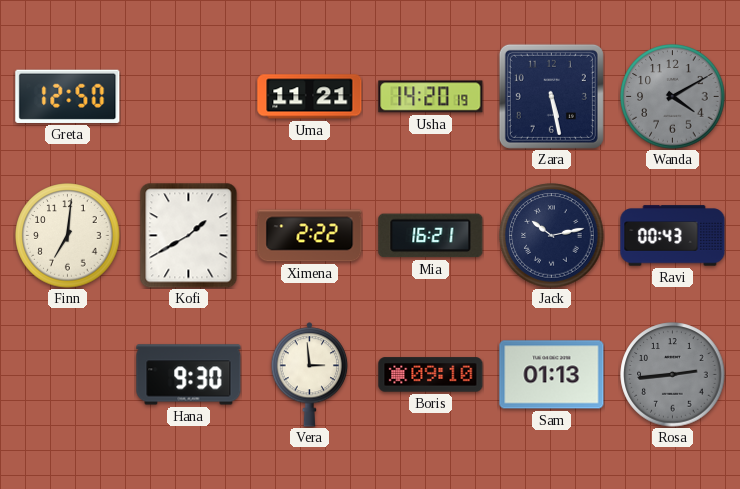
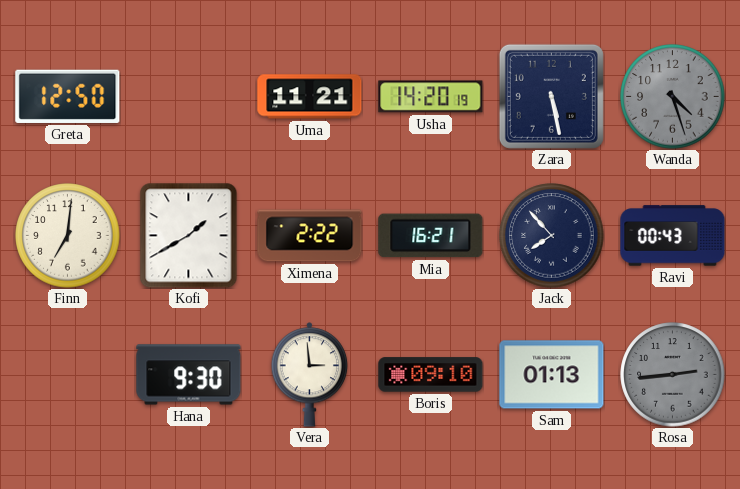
Wanda: 4:10 -> 4:27 (673, 97)
Jack: 10:13 -> 7:53 (552, 236)
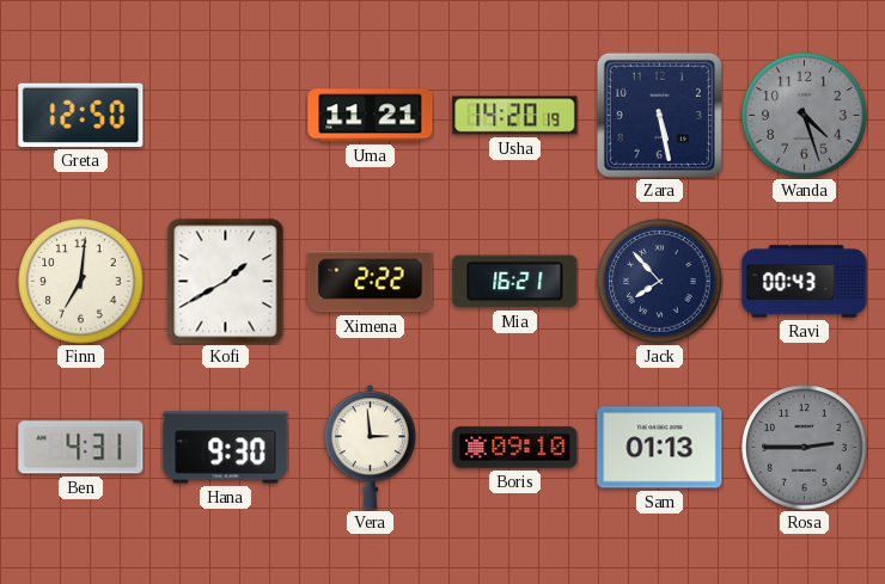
Ben: none -> 4:31 (81, 448)
Rosa: 2:44 -> 2:45 (805, 448)
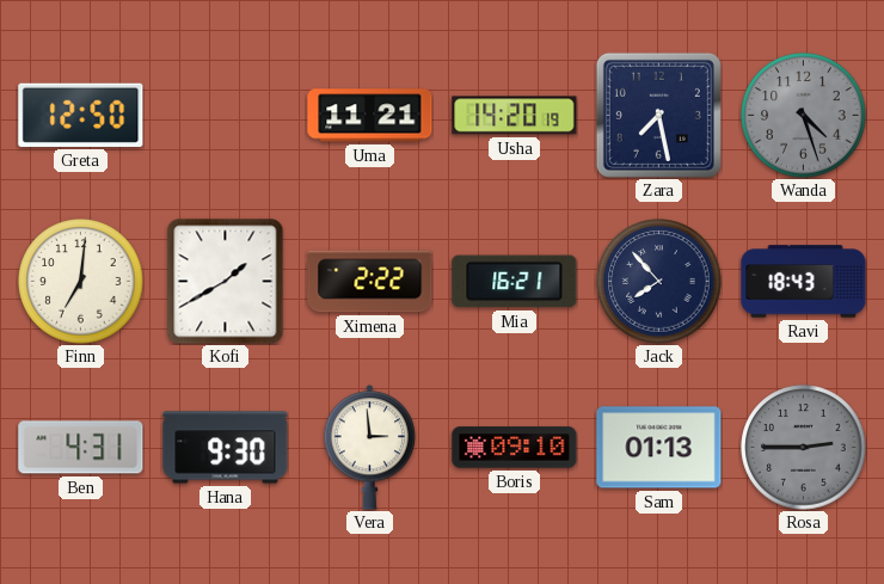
Zara: 5:28 -> 7:28 (658, 115)
Ravi: 00:43 -> 18:43 (804, 282)
